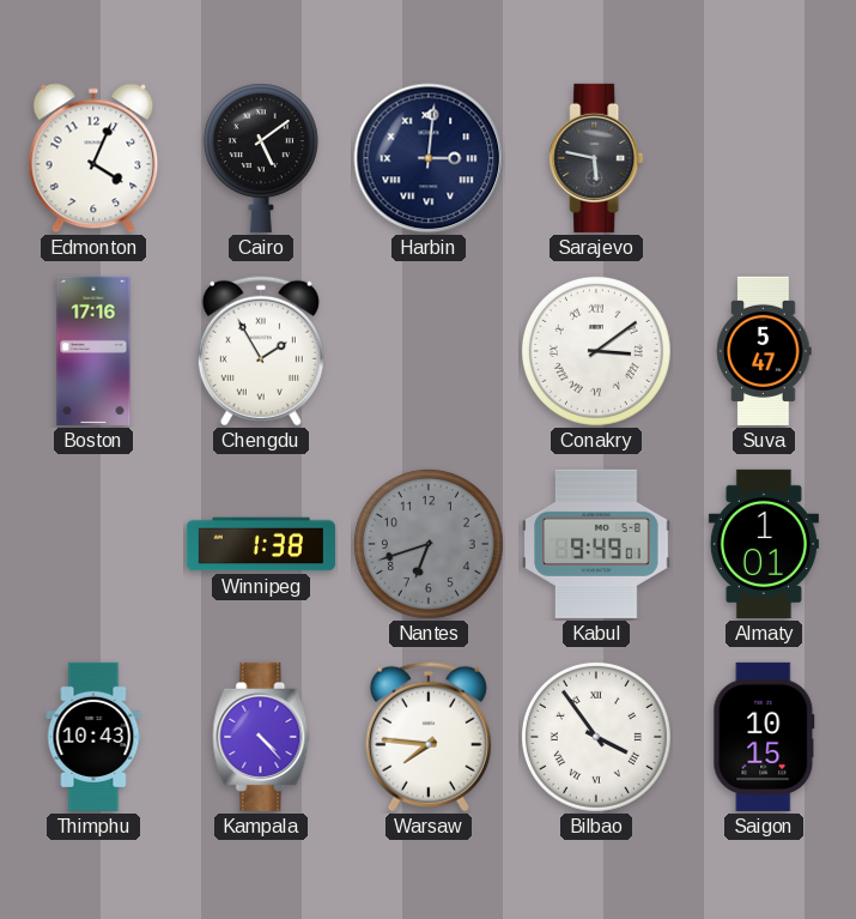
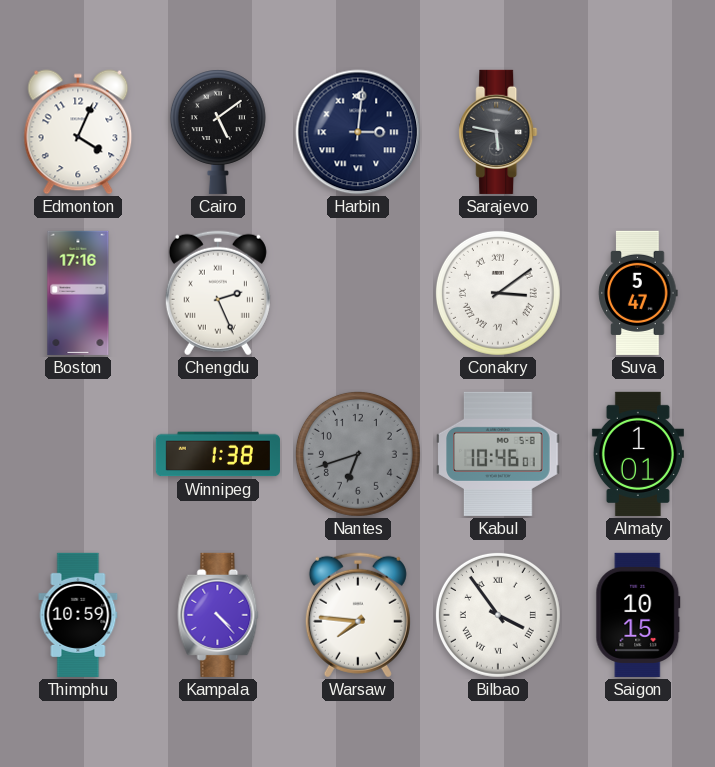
Chengdu: 1:55 -> 2:26 (218, 293)
Kabul: 9:49 -> 10:46 (498, 454)
Thimphu: 10:43 -> 10:59 (78, 615)
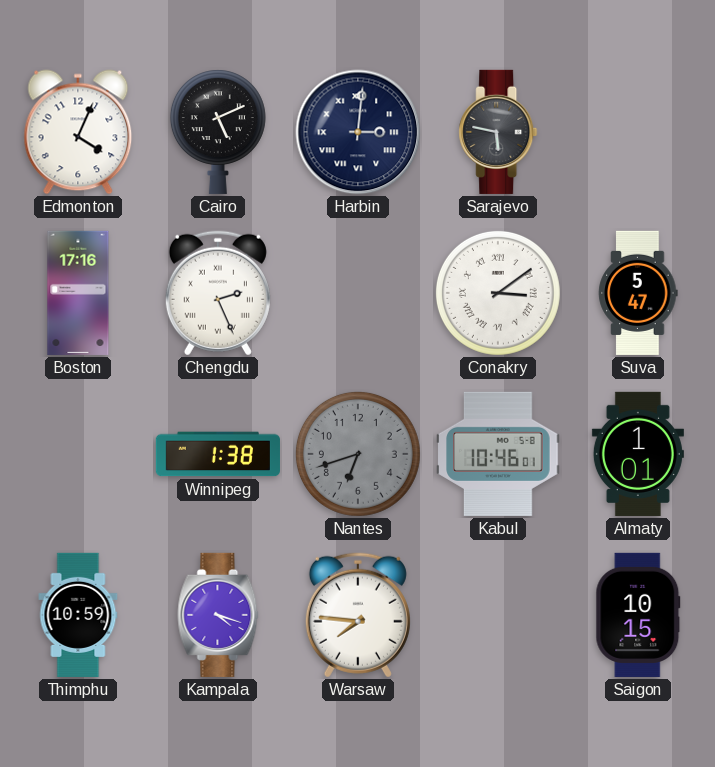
Cairo: 5:09 -> 5:11 (218, 132)
Kampala: 4:23 -> 4:18 (218, 615)
Bilbao: 3:54 -> none (498, 615)
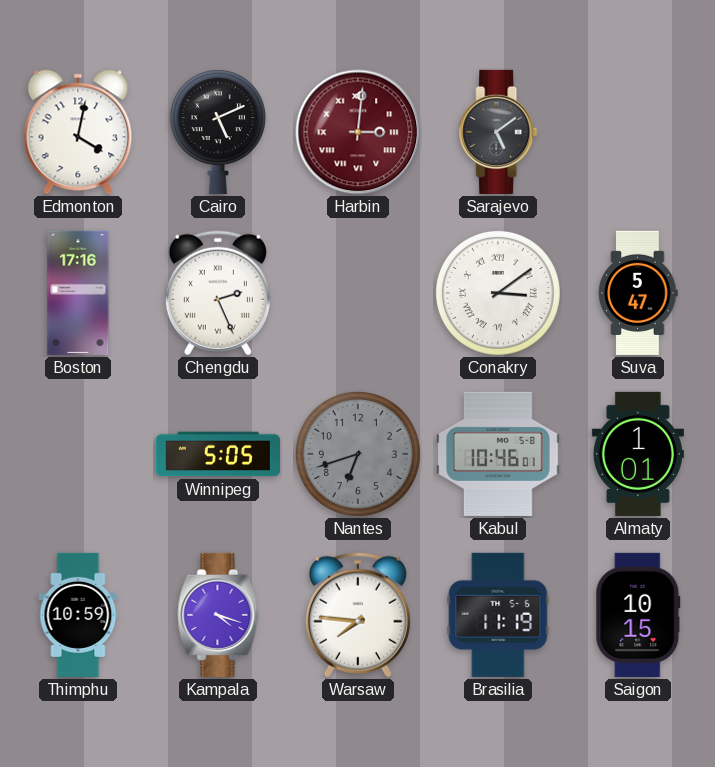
Edmonton: 4:04 -> 4:02 (78, 132)
Harbin dial: navy -> burgundy (358, 132)
Sarajevo: 5:47 -> 5:09 (498, 132)
Winnipeg: 1:38 -> 5:05 (218, 454)
Brasilia: none -> 11:19 (498, 615)
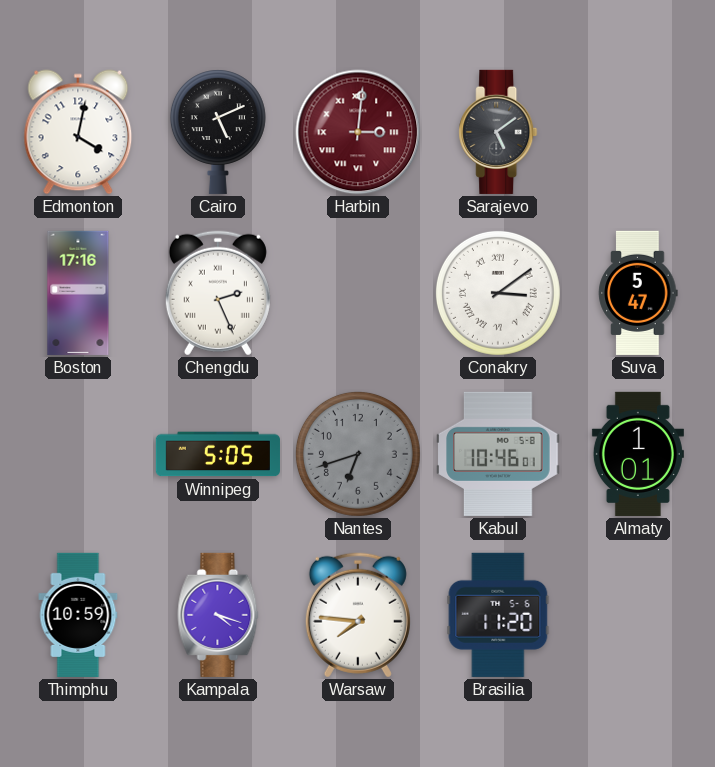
Brasilia: 11:19 -> 11:20 (498, 615)
Saigon: 10:15 -> none (638, 615)
